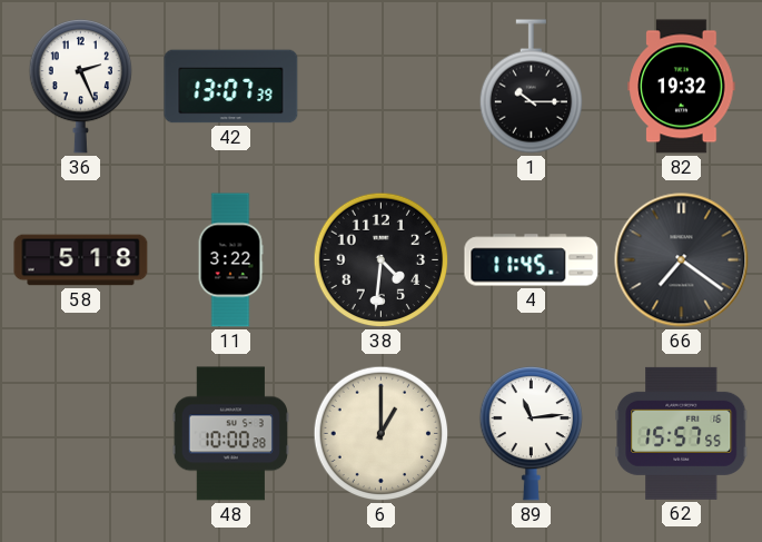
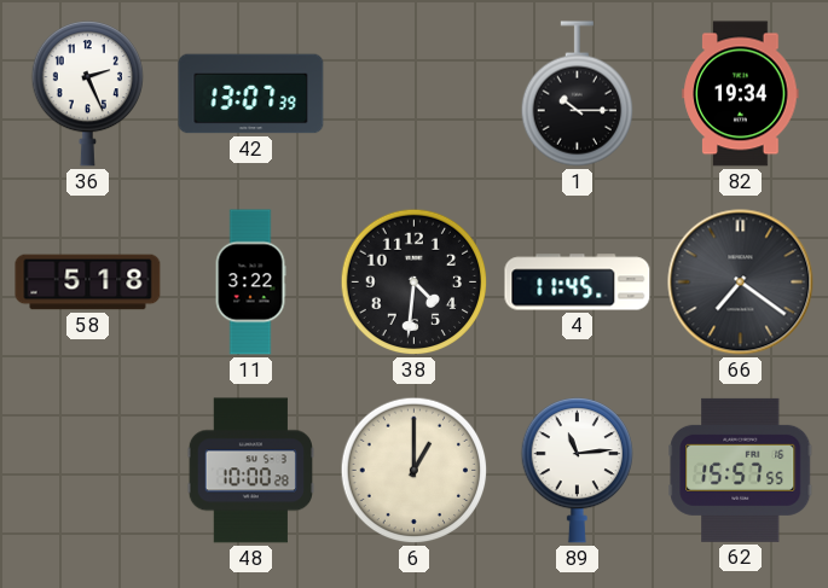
82: 19:32 -> 19:34 (741, 94)
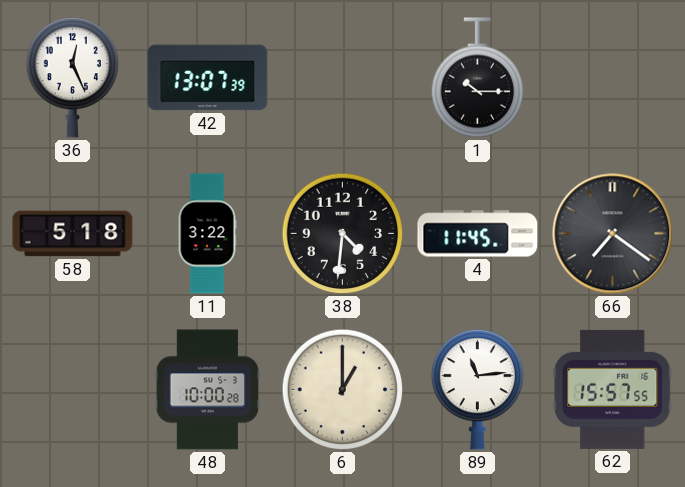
36: 2:26 -> 12:26 (72, 78)
82: 19:34 -> none (741, 94)
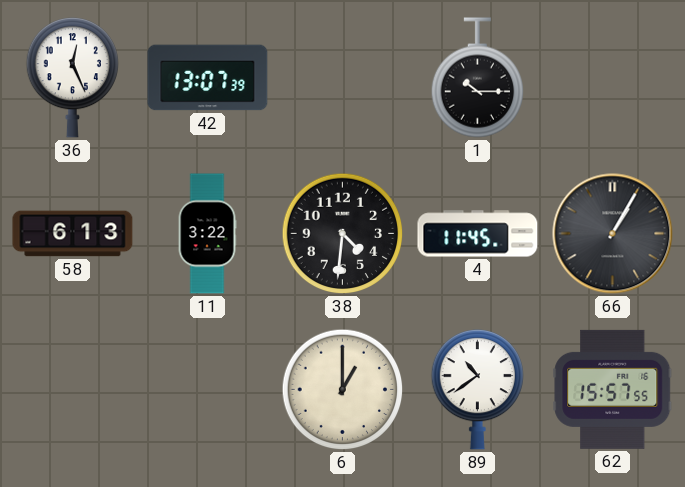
58: 5:18 -> 6:13 (73, 234)
66: 7:21 -> 1:05 (613, 234)
48: 10:00 -> none (207, 390)
89: 11:14 -> 10:39 (477, 390)
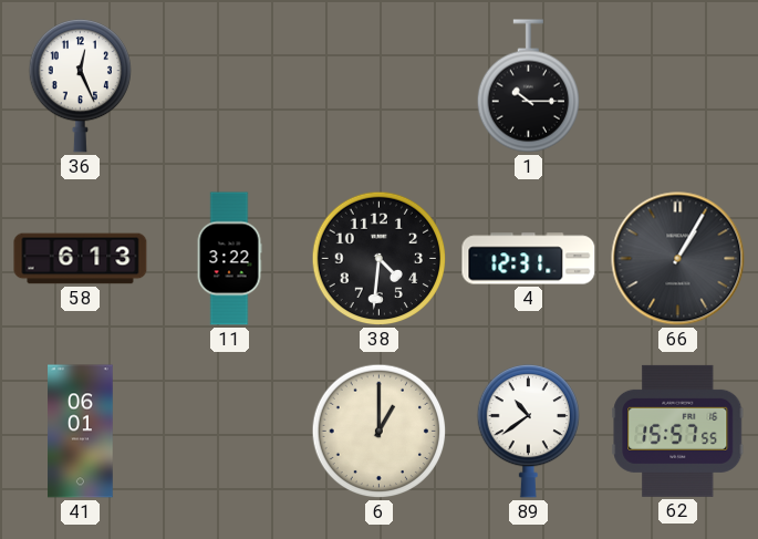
42: 13:07 -> none (208, 78)
4: 11:45 -> 12:31 (529, 259)
41: none -> 06:01 (81, 432)
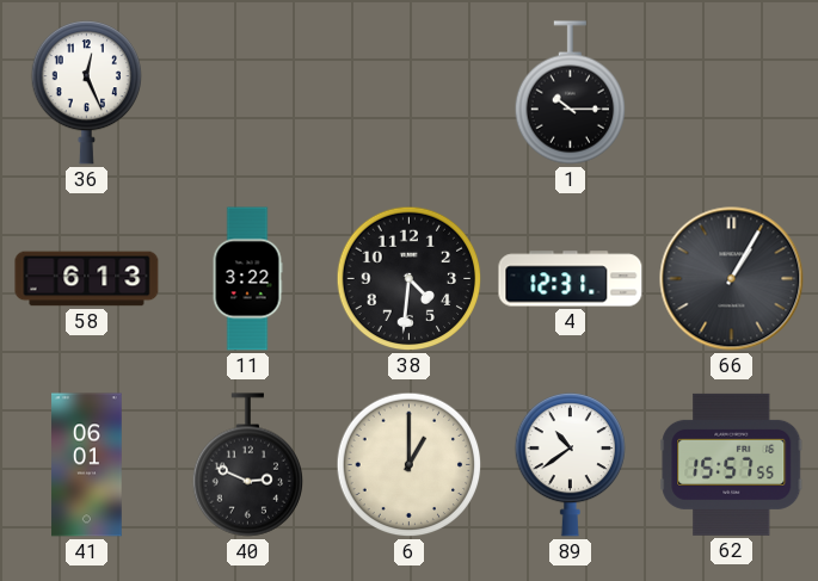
40: none -> 2:49 (247, 465)
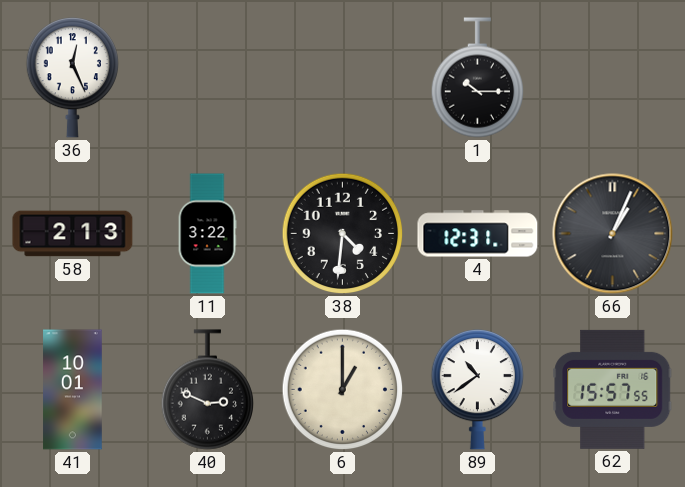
58: 6:13 -> 2:13 (73, 234)
66: 1:05 -> 1:04 (613, 234)
41: 06:01 -> 10:01 (73, 390)
